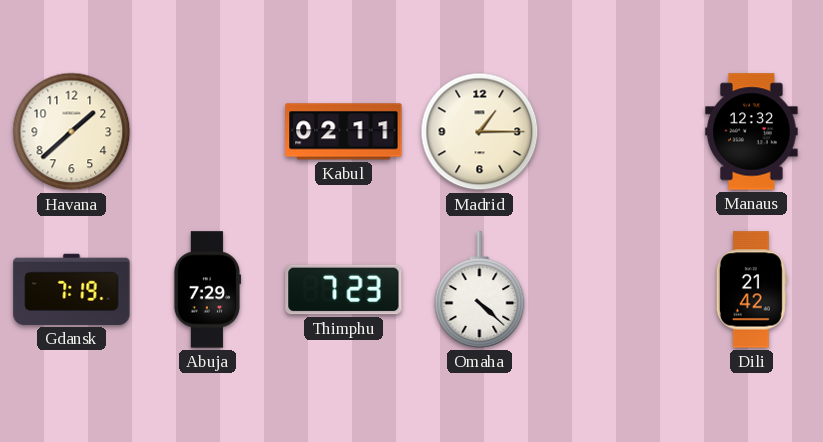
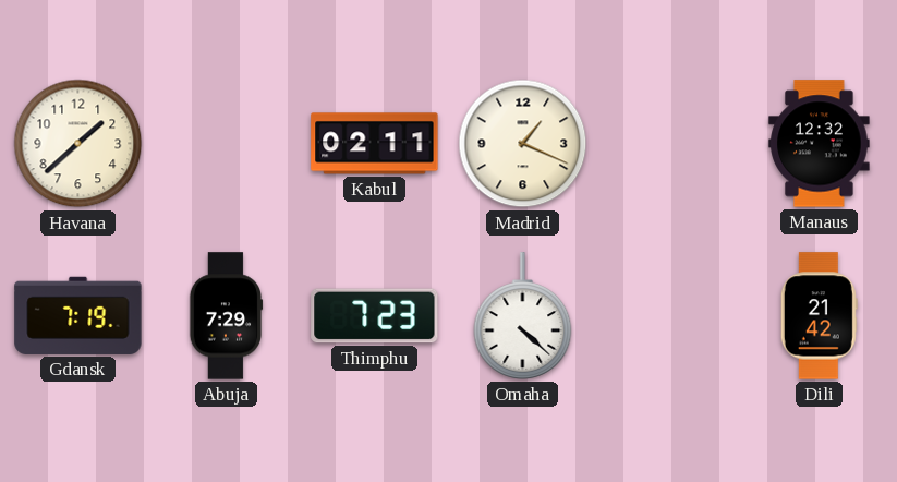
Madrid: 1:15 -> 1:19 (523, 144)
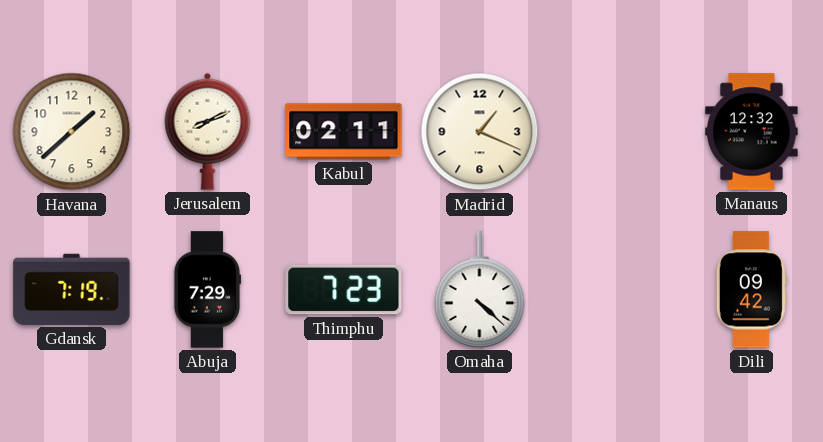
Jerusalem: none -> 8:11 (208, 131)
Dili: 21:42 -> 09:42 (751, 290)
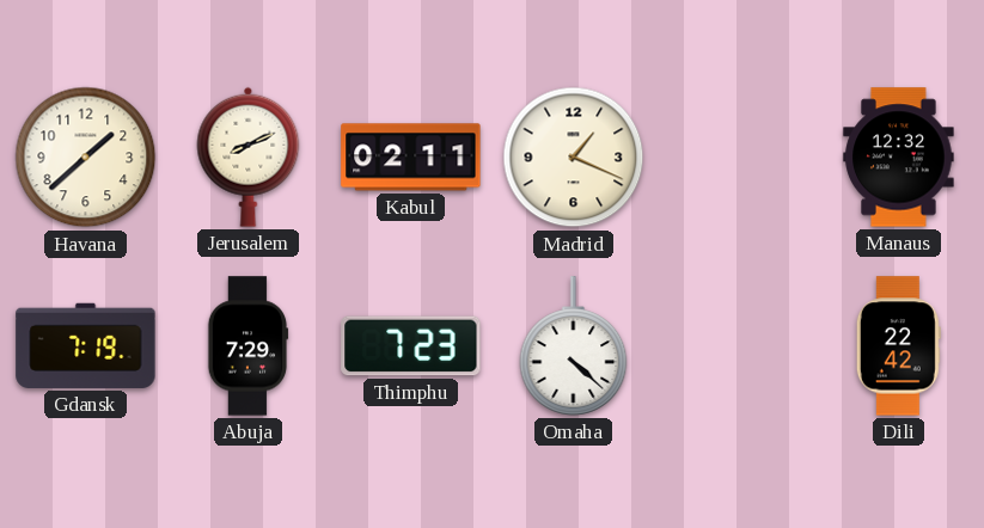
Dili: 09:42 -> 22:42 (898, 346)
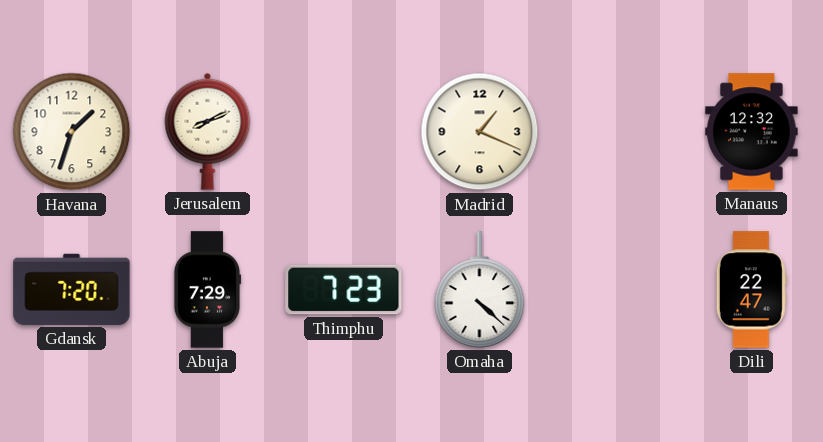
Havana: 1:38 -> 1:33 (72, 132)
Kabul: 02:11 -> none (411, 158)
Gdansk: 7:19 -> 7:20 (72, 289)
Dili: 22:42 -> 22:47 (751, 290)
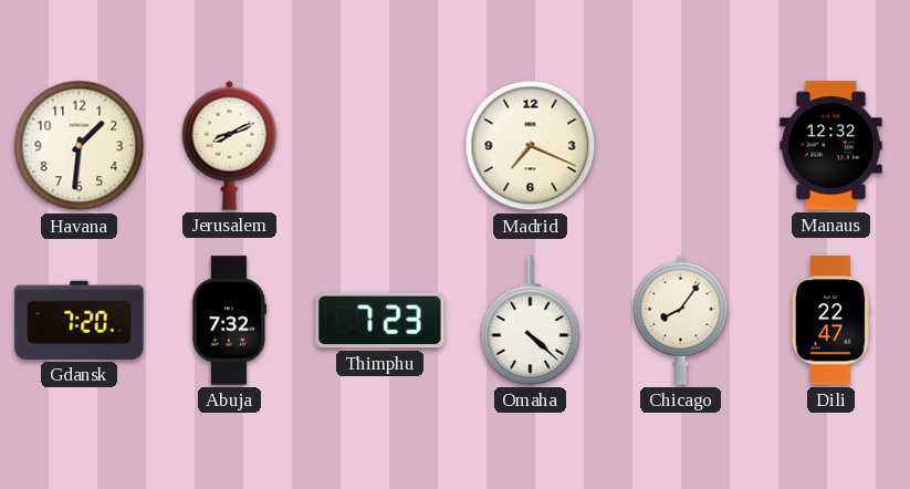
Havana: 1:33 -> 1:31 (80, 146)
Madrid: 1:19 -> 7:19 (531, 146)
Abuja: 7:29 -> 7:32 (229, 321)
Chicago: none -> 8:06 (681, 320)
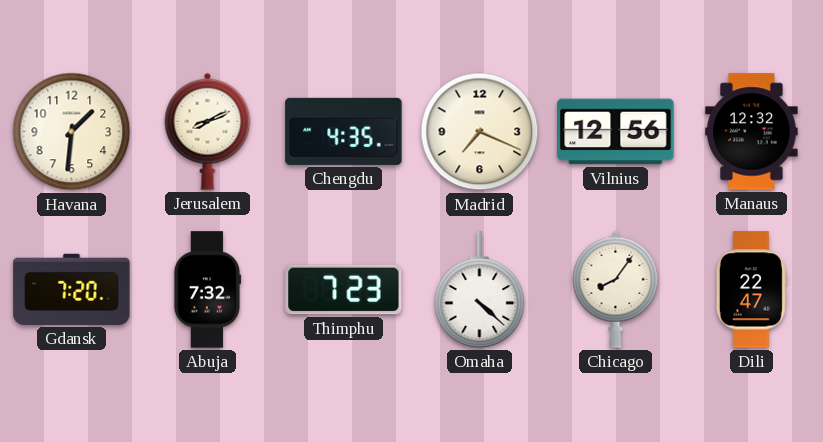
Chengdu: none -> 4:35 (344, 131)
Vilnius: none -> 12:56 (616, 132)
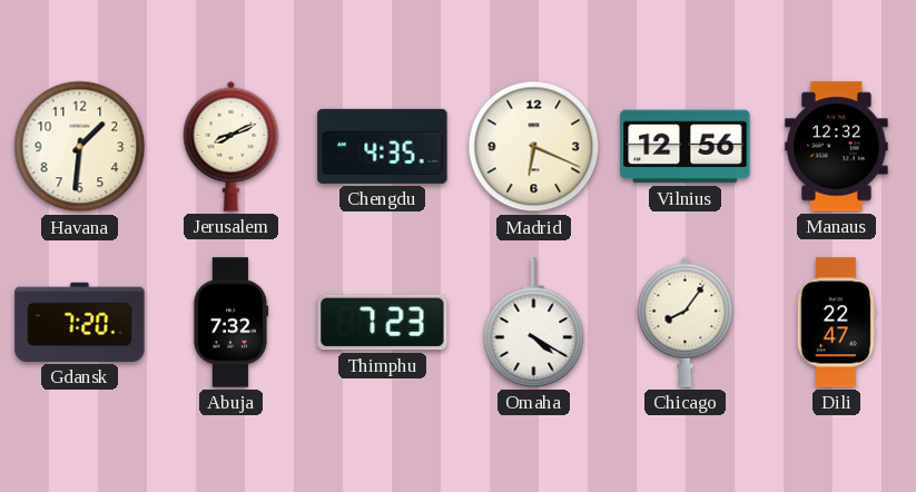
Madrid: 7:19 -> 6:19 (534, 147)
Omaha: 4:22 -> 4:20 (534, 323)
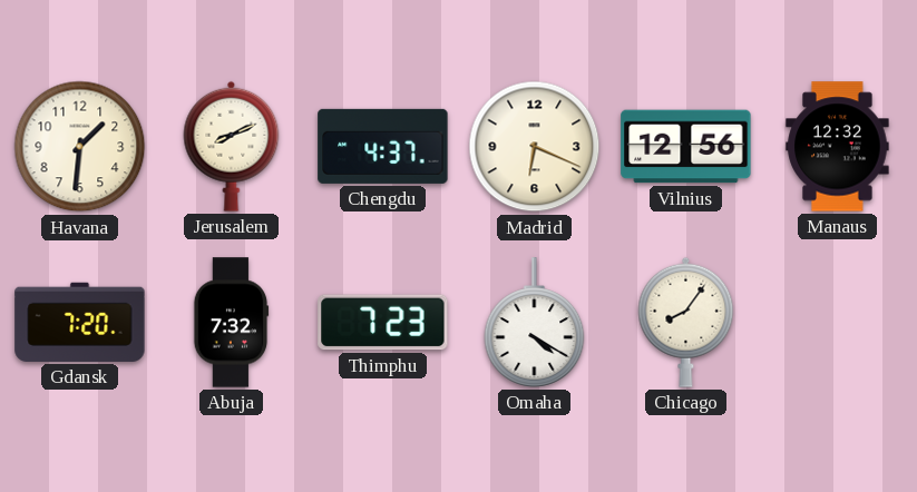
Chengdu: 4:35 -> 4:37 (383, 146)
Dili: 22:47 -> none (836, 323)
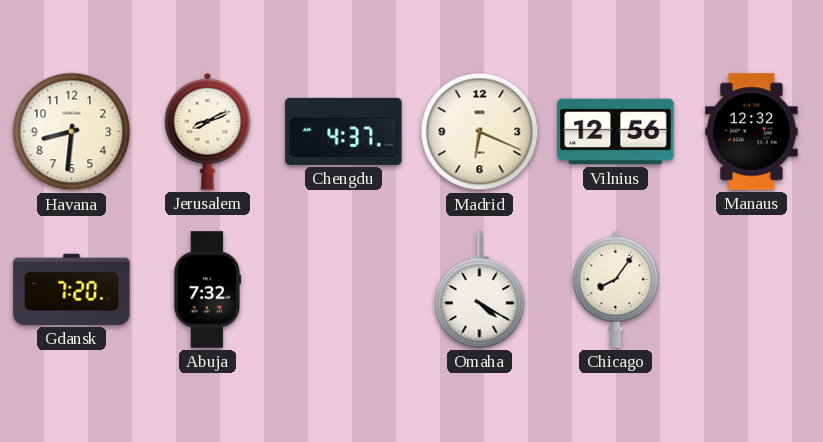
Havana: 1:31 -> 8:31 (72, 132)
Thimphu: 7:23 -> none (383, 323)
